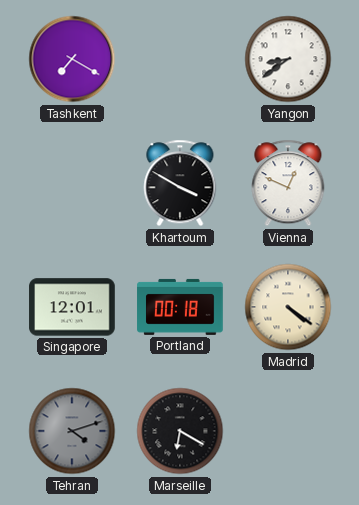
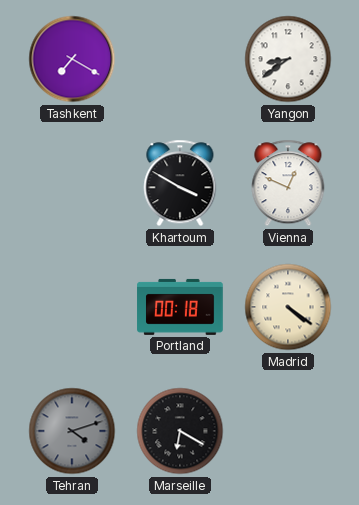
Singapore: 12:01 -> none (72, 307)
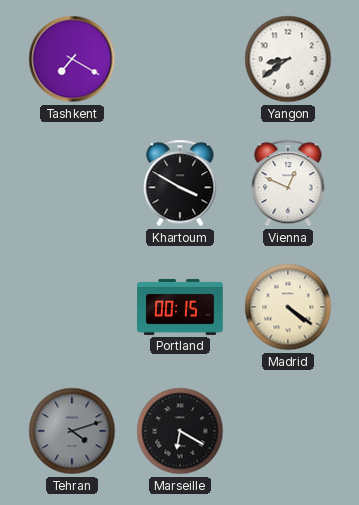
Portland: 00:18 -> 00:15 (180, 307)
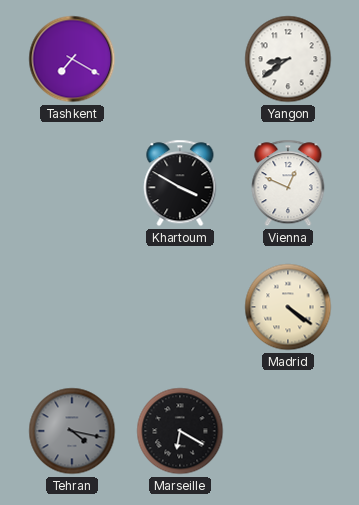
Portland: 00:15 -> none (180, 307)
Tehran: 4:12 -> 4:17 (72, 431)
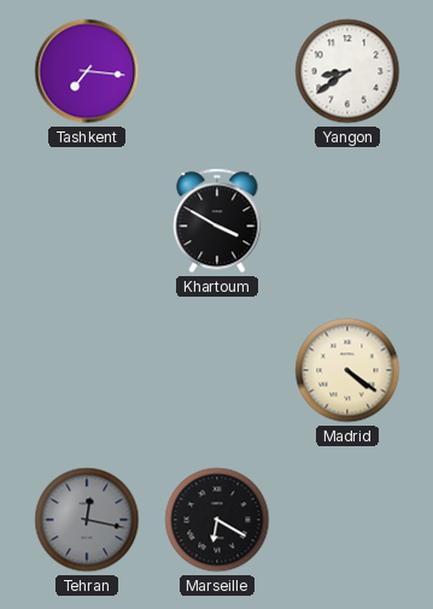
Tashkent: 7:20 -> 7:16 (87, 71)
Vienna: 12:49 -> none (288, 183)
Tehran: 4:17 -> 12:17 (87, 520)
